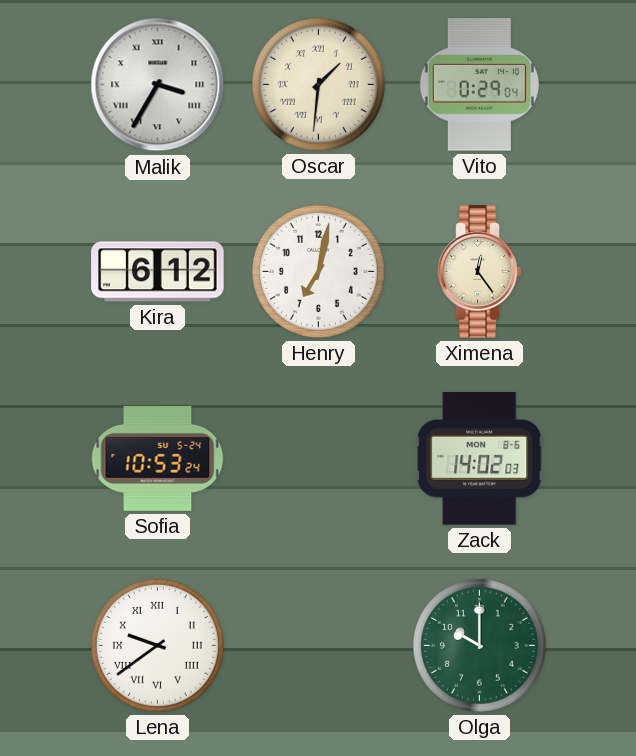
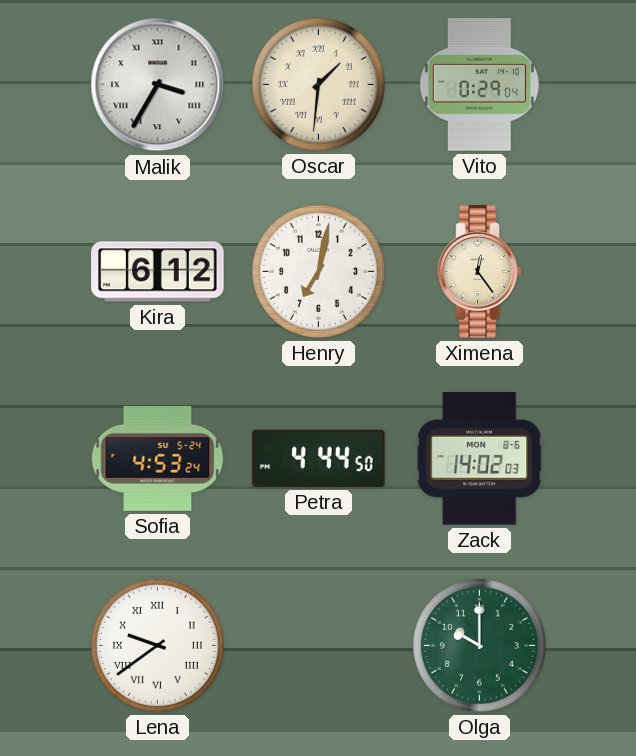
Sofia: 10:53 -> 4:53 (158, 458)
Petra: none -> 4:44 (319, 458)
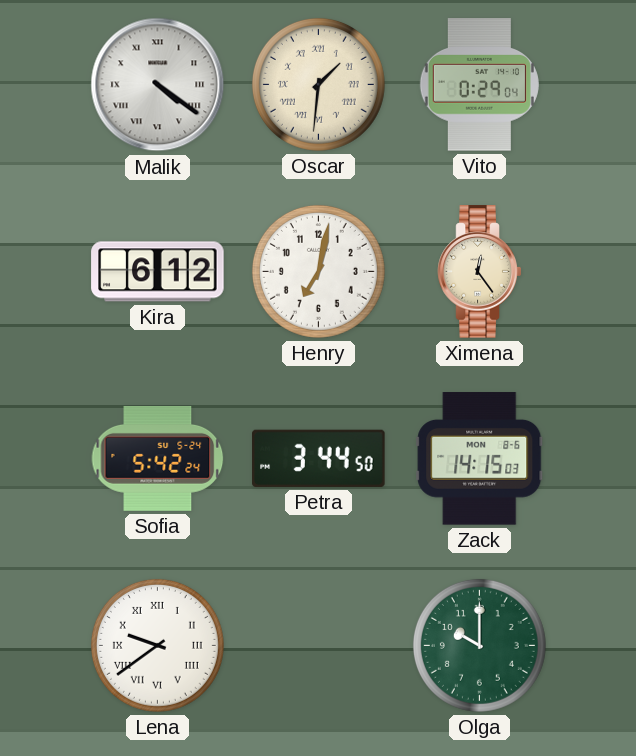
Malik: 3:35 -> 4:21 (158, 85)
Sofia: 4:53 -> 5:42 (158, 458)
Petra: 4:44 -> 3:44 (319, 458)
Zack: 14:02 -> 14:15 (480, 459)
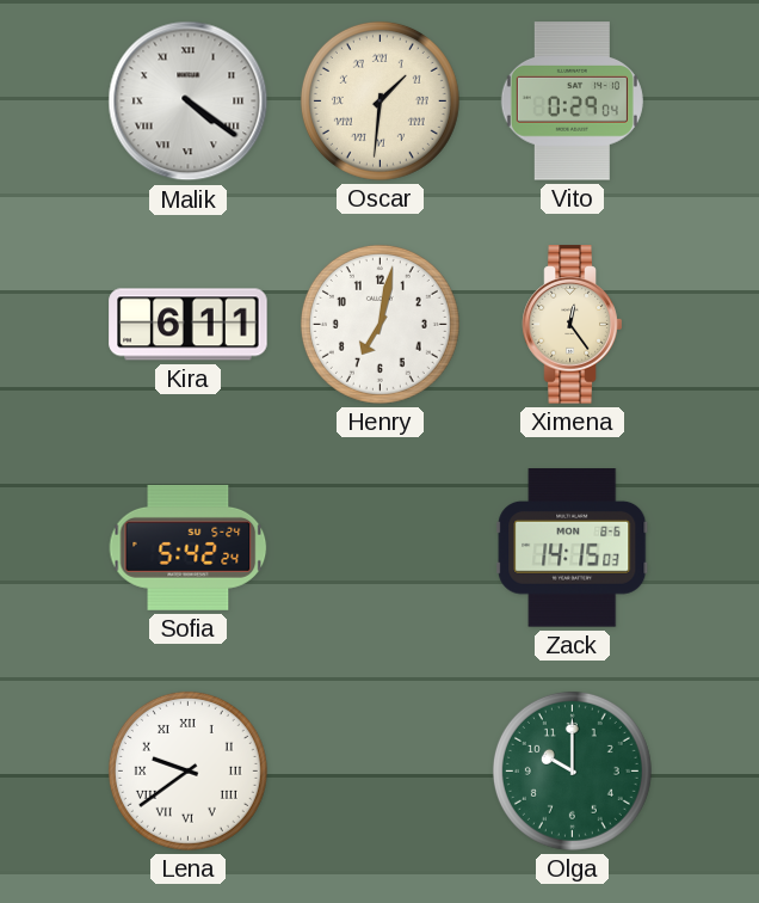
Kira: 6:12 -> 6:11 (189, 325)
Petra: 3:44 -> none (319, 458)
